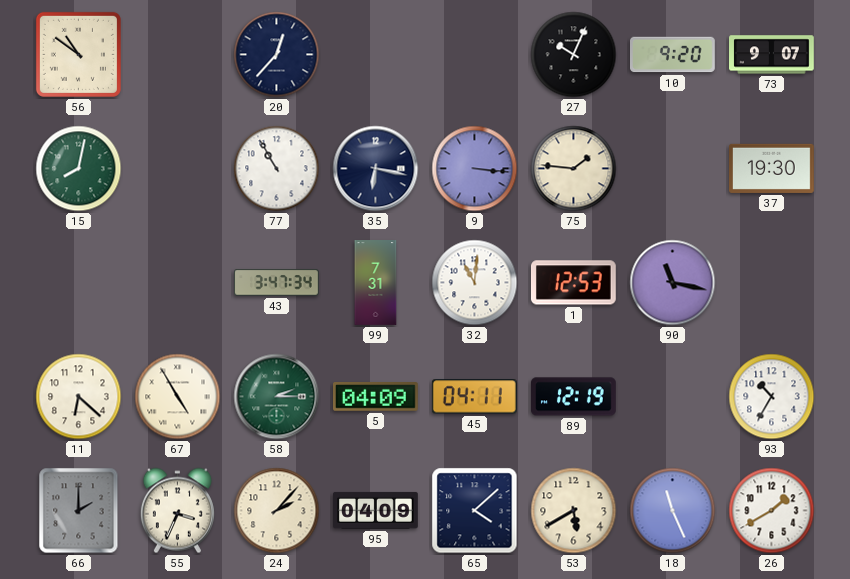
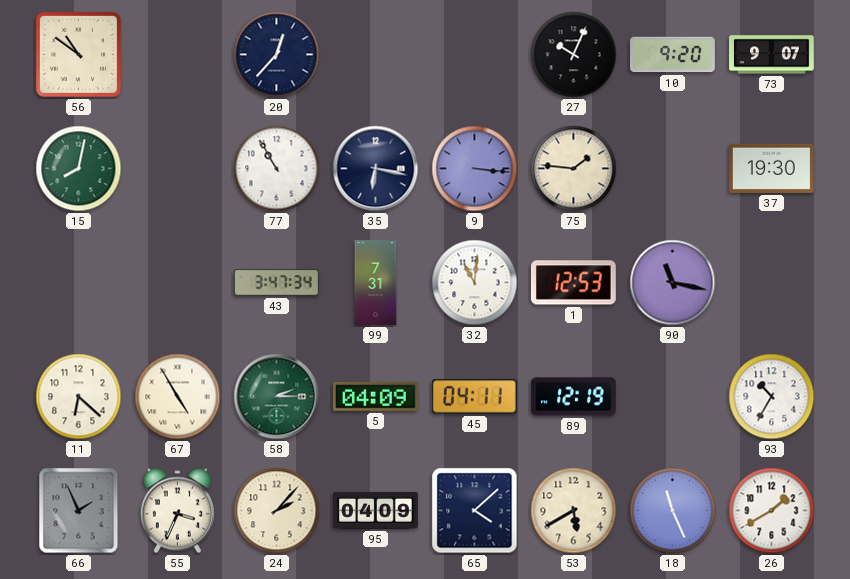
66: 2:00 -> 1:56 (79, 511)
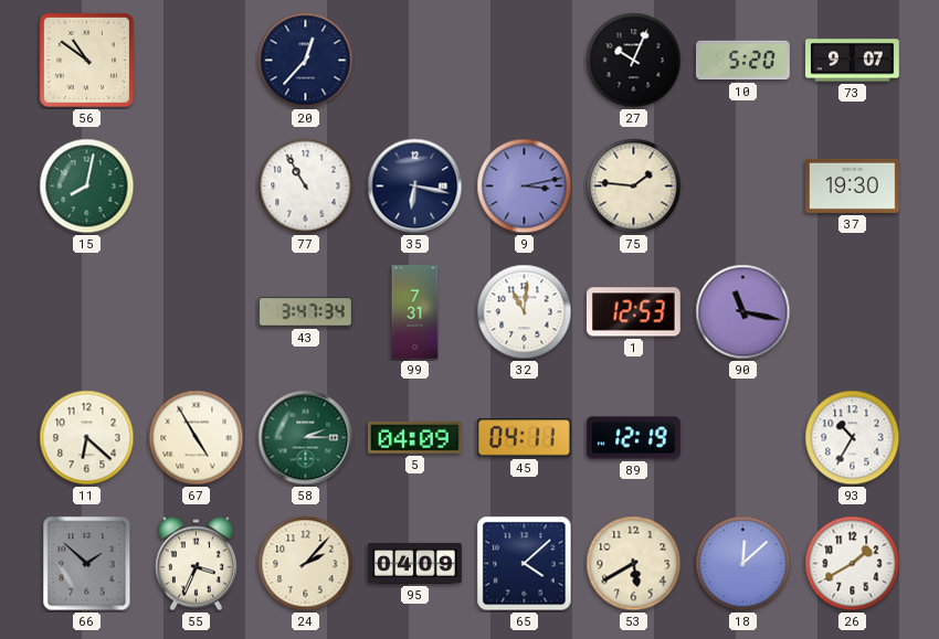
10: 9:20 -> 5:20 (743, 61)
9: 3:16 -> 3:13 (525, 187)
66: 1:56 -> 1:52 (87, 564)
18: 11:26 -> 12:08 (743, 564)
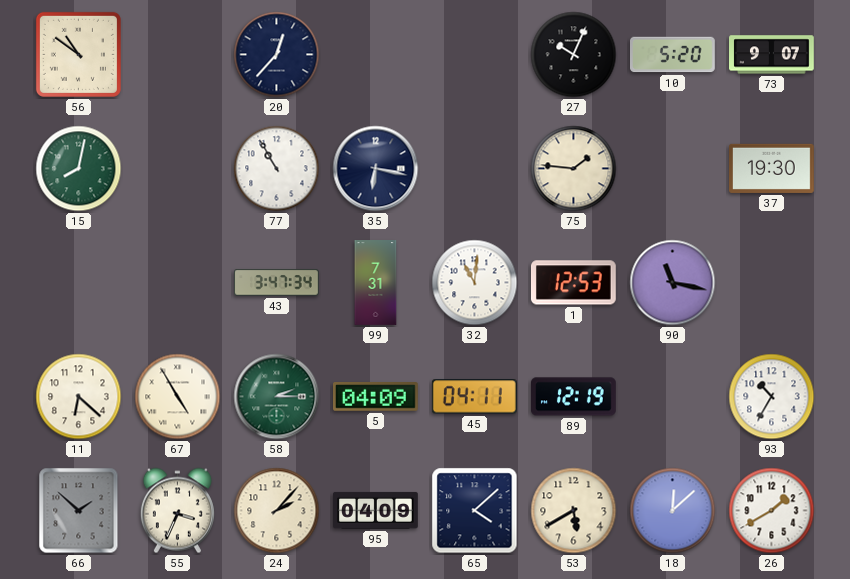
9: 3:13 -> none (525, 187)
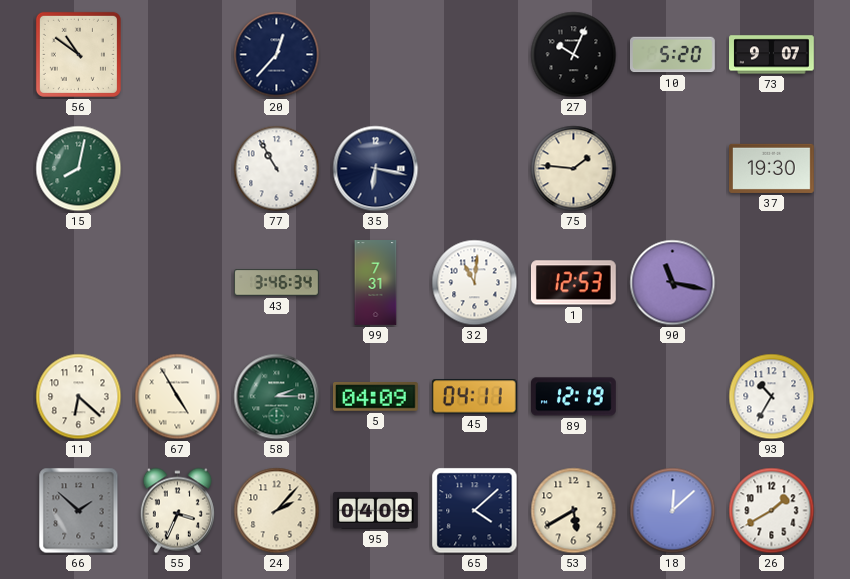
43: 3:47 -> 3:46 (277, 283)
